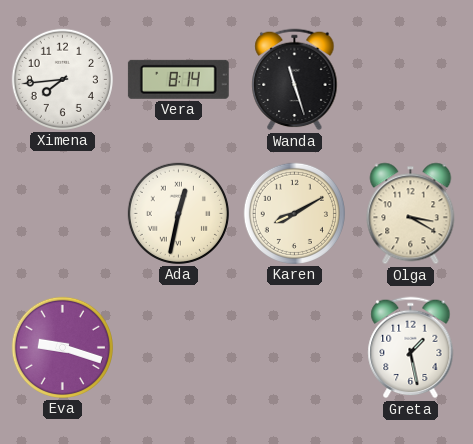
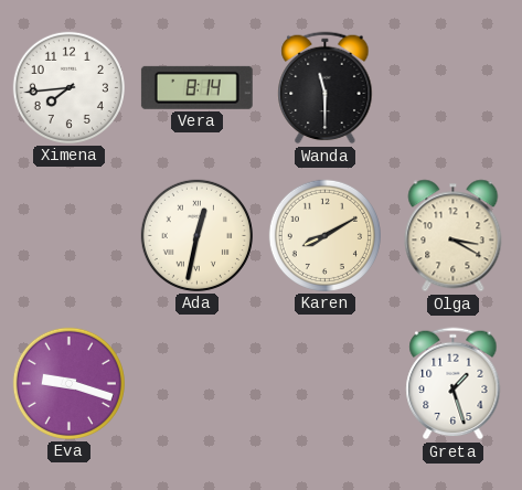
Wanda: 11:27 -> 11:30 (326, 88)
Greta: 1:28 -> 1:27 (454, 384)
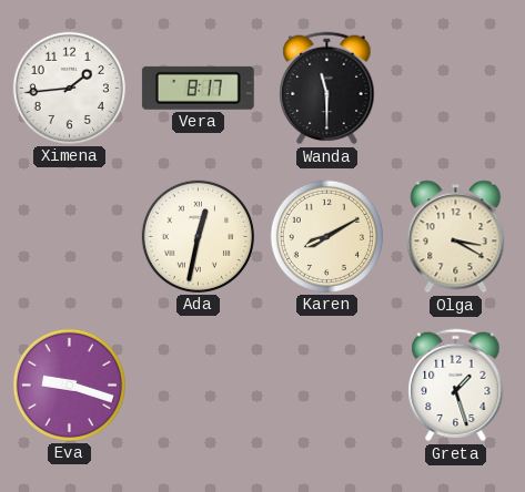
Ximena: 7:44 -> 1:44 (69, 88)
Vera: 8:14 -> 8:17 (198, 88)
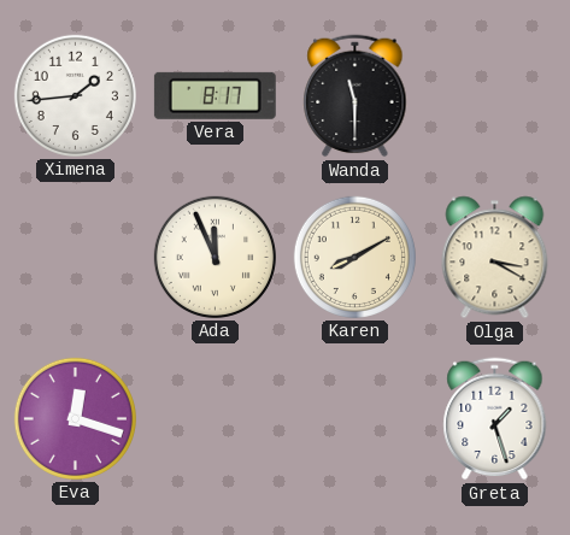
Ada: 12:32 -> 11:56 (215, 257)
Eva: 9:18 -> 12:18 (75, 418)
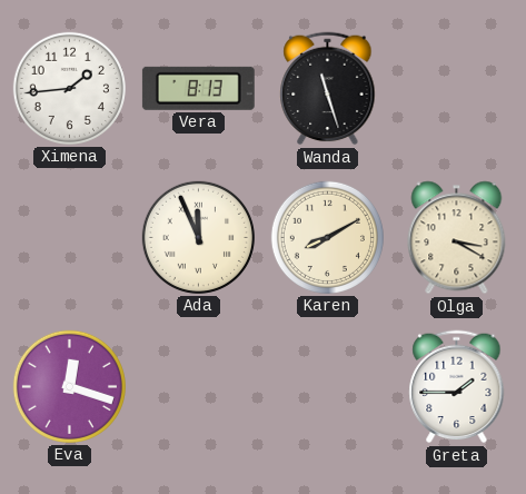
Vera: 8:17 -> 8:13 (198, 88)
Wanda: 11:30 -> 11:27 (328, 89)
Greta: 1:27 -> 1:45 (457, 387)
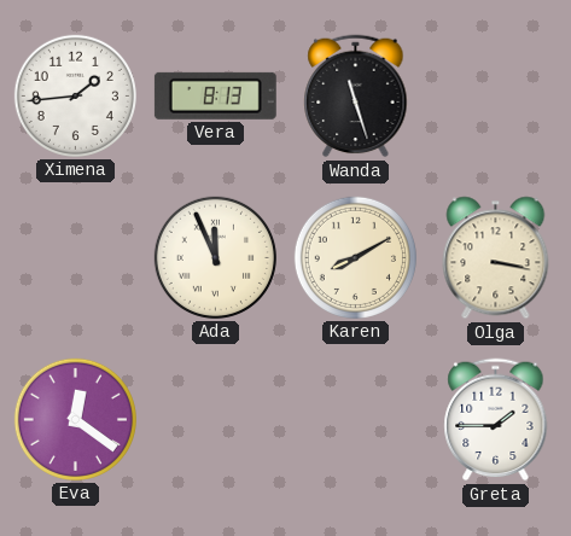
Olga: 3:20 -> 3:17 (496, 258)
Eva: 12:18 -> 12:21 (75, 419)
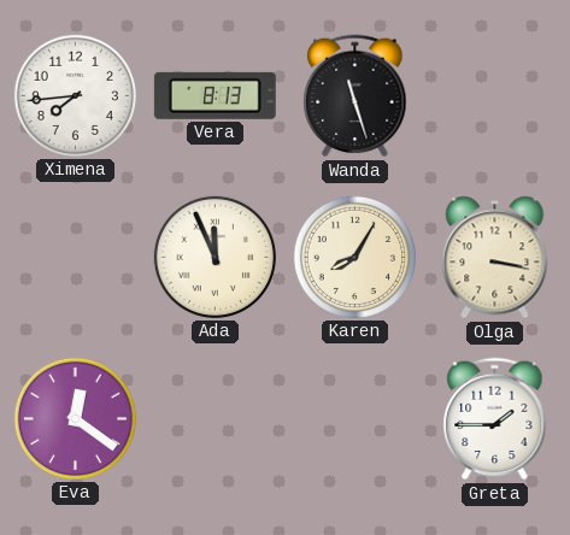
Ximena: 1:44 -> 7:44 (75, 95)
Karen: 8:10 -> 8:05 (354, 257)
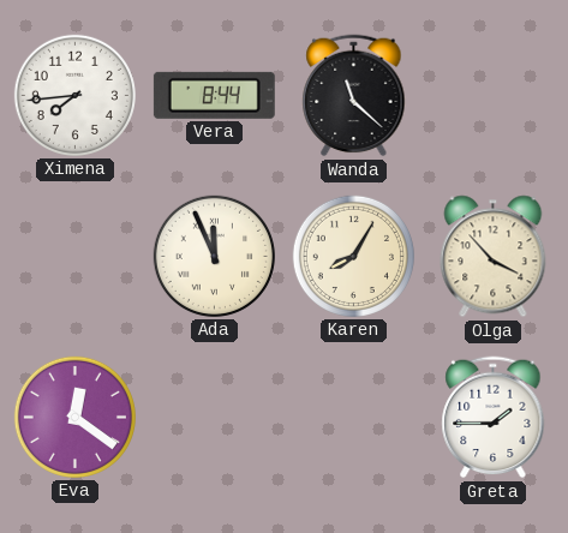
Vera: 8:13 -> 8:44 (214, 95)
Wanda: 11:27 -> 11:22 (354, 96)
Olga: 3:17 -> 3:53 (494, 257)
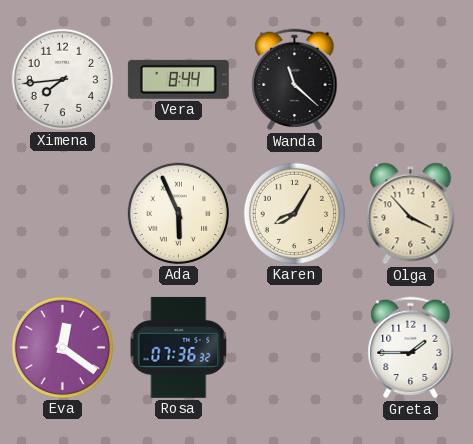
Ada: 11:56 -> 5:56 (178, 213)
Rosa: none -> 07:36 (179, 347)
